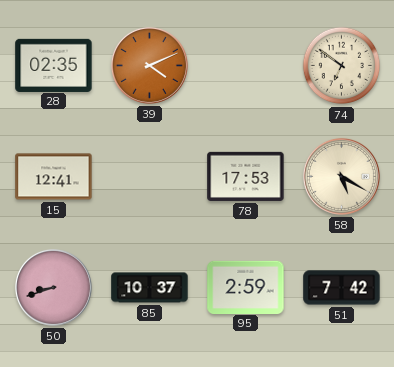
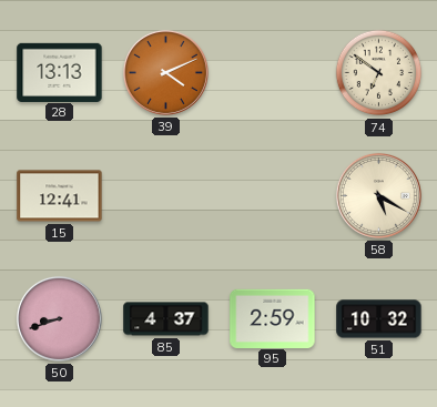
28: 02:35 -> 13:13 (60, 72)
78: 17:53 -> none (246, 176)
85: 10:37 -> 4:37 (166, 319)
51: 7:42 -> 10:32 (379, 319)
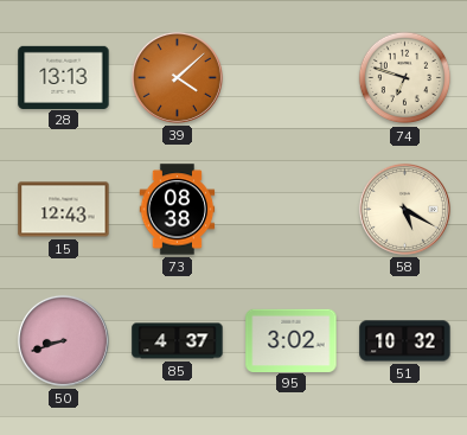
39: 4:11 -> 4:08 (177, 77)
74: 6:51 -> 6:48 (405, 78)
15: 12:41 -> 12:43 (64, 210)
73: none -> 08:38 (178, 210)
95: 2:59 -> 3:02 (292, 340)
